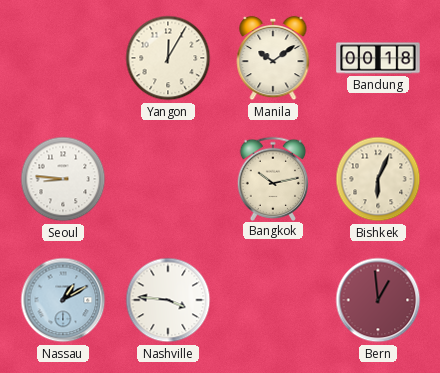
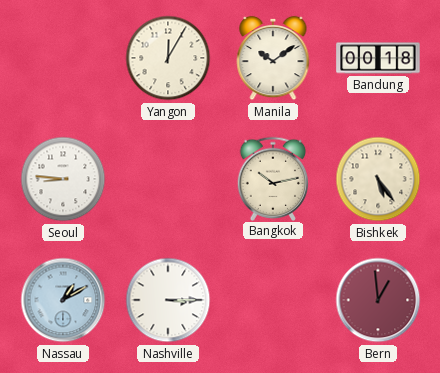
Bishkek: 6:04 -> 5:24 (378, 179)
Nashville: 3:46 -> 3:15 (168, 300)
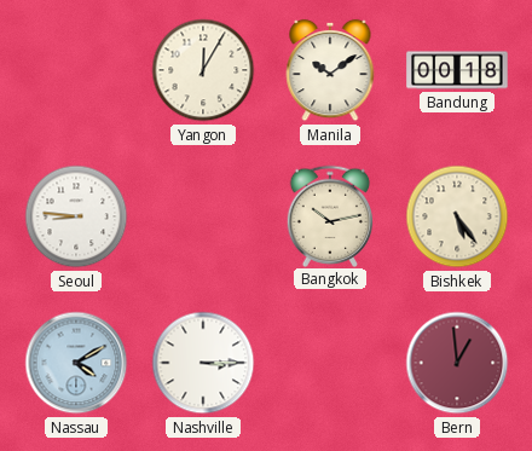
Nassau: 1:10 -> 4:10 (76, 363)
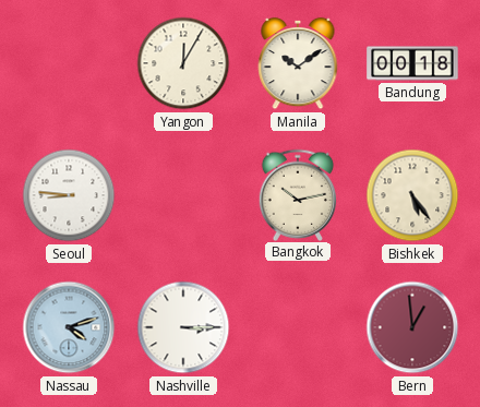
Nassau: 4:10 -> 4:12 (69, 327)
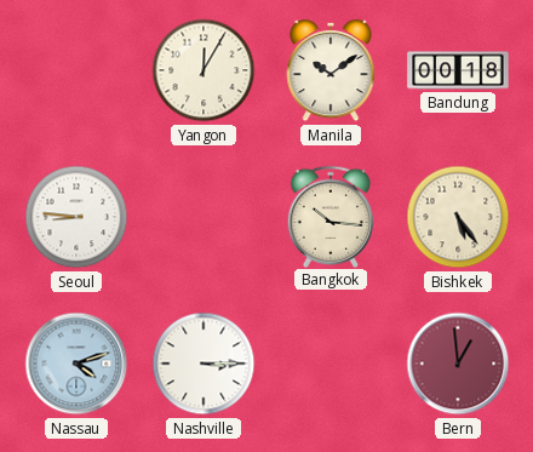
Bangkok: 10:13 -> 10:16 (331, 216)
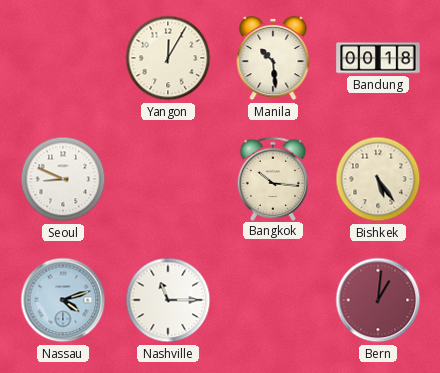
Manila: 10:09 -> 10:29 (273, 58)
Seoul: 8:46 -> 8:49 (63, 179)
Nashville: 3:15 -> 11:15 (168, 300)
Bern: 12:59 -> 1:01 (378, 300)
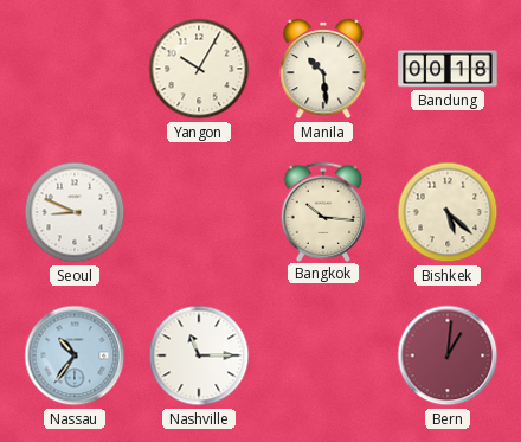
Yangon: 12:05 -> 10:05 (199, 69)
Bishkek: 5:24 -> 5:22 (448, 212)
Nassau: 4:12 -> 10:36 (75, 355)
